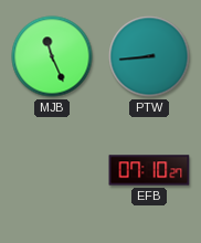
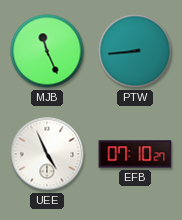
UEE: none -> 4:56 (47, 154)
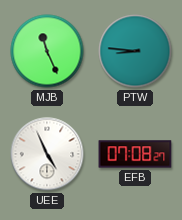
PTW: 8:44 -> 8:46 (135, 51)
EFB: 07:10 -> 07:08 (135, 154)
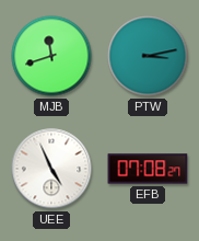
MJB: 11:26 -> 11:42 (51, 56)
PTW: 8:46 -> 3:13 (148, 56)
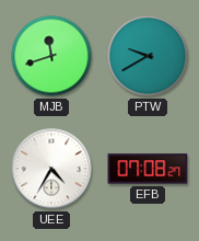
PTW: 3:13 -> 9:40 (148, 56)
UEE: 4:56 -> 4:35 (51, 169)
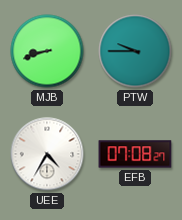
MJB: 11:42 -> 8:42 (47, 51)
PTW: 9:40 -> 9:45 (135, 51)
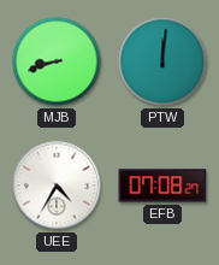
PTW: 9:45 -> 12:01 (162, 61)
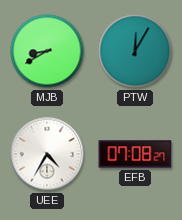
MJB: 8:42 -> 8:40 (47, 51)
PTW: 12:01 -> 12:05 (135, 51)
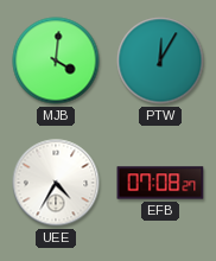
MJB: 8:40 -> 4:01 (56, 61)
